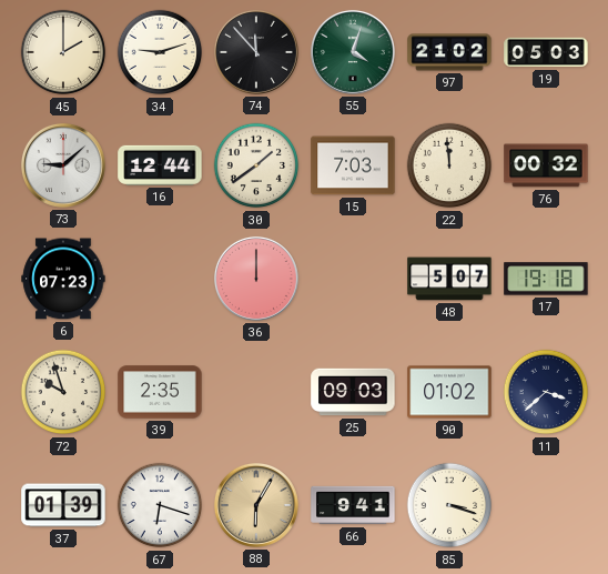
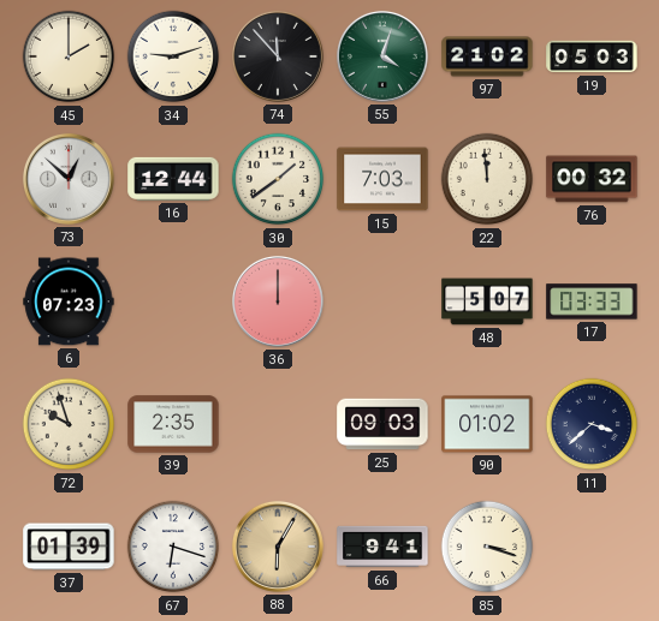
73: 9:08 -> 12:52 (69, 179)
17: 19:18 -> 03:33 (592, 301)
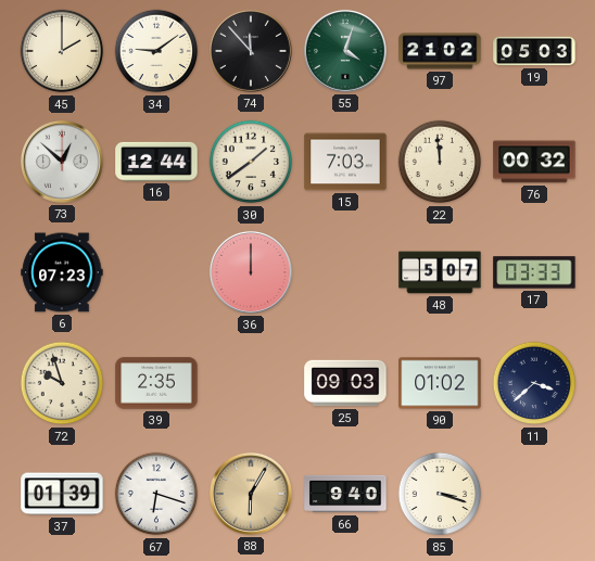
34: 9:12 -> 9:09 (156, 51)
66: 9:41 -> 9:40 (345, 494)
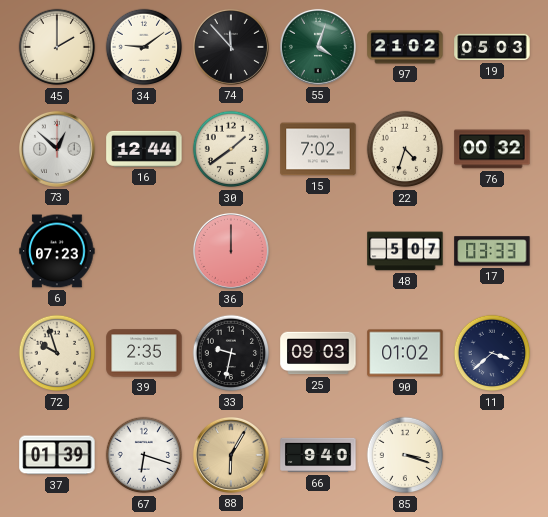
15: 7:03 -> 7:02 (318, 149)
22: 11:59 -> 4:33 (405, 149)
33: none -> 9:32 (231, 353)
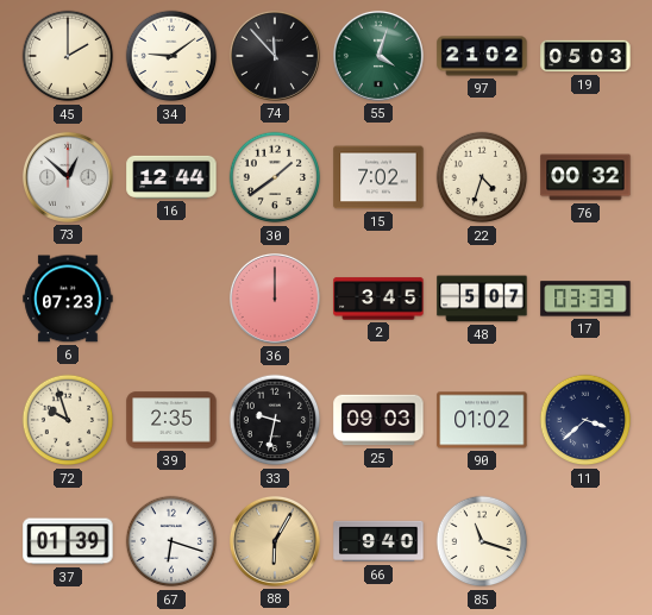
2: none -> 3:45 (378, 299)
85: 3:18 -> 11:18 (482, 541)
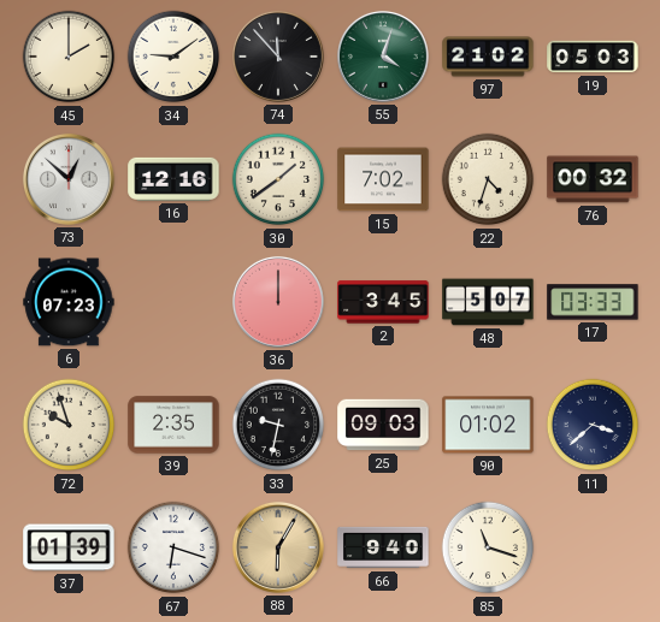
16: 12:44 -> 12:16 (173, 179)
